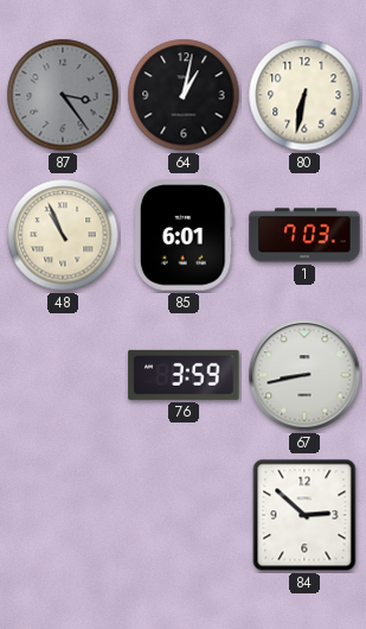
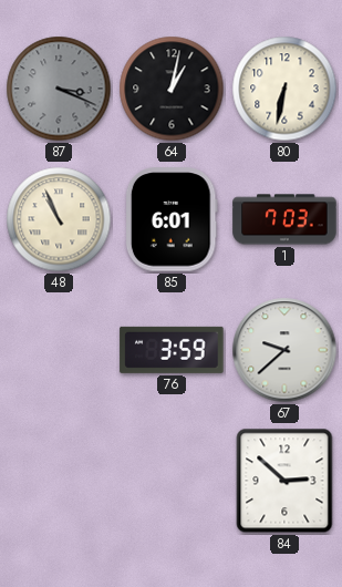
87: 3:24 -> 3:19 (59, 89)
67: 8:43 -> 9:38 (284, 350)
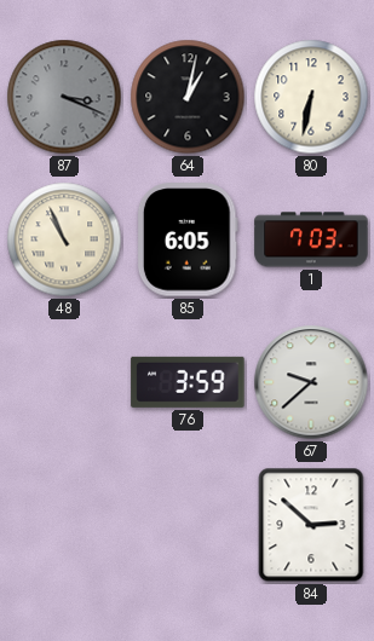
85: 6:01 -> 6:05 (188, 239)
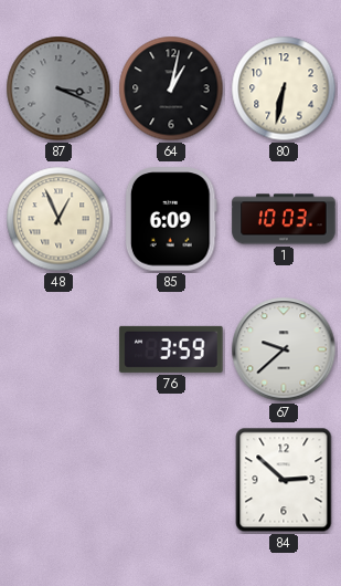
48: 10:56 -> 12:56 (58, 219)
85: 6:05 -> 6:09 (171, 219)
1: 7:03 -> 10:03 (284, 219)
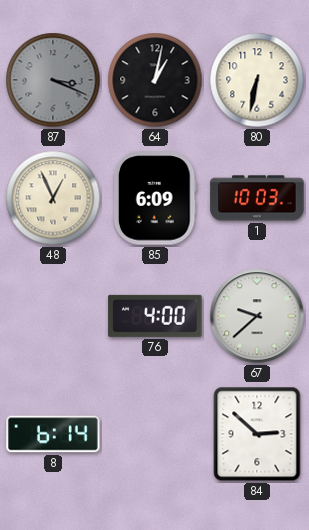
76: 3:59 -> 4:00 (155, 316)
8: none -> 6:14 (53, 434)
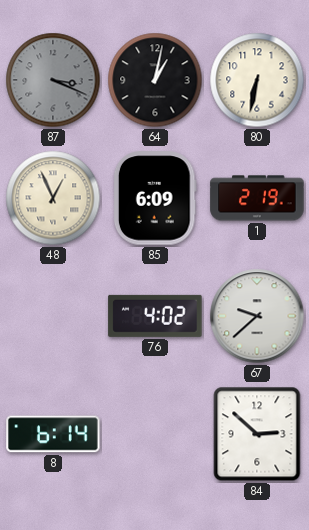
1: 10:03 -> 2:19 (257, 198)
76: 4:00 -> 4:02 (155, 316)
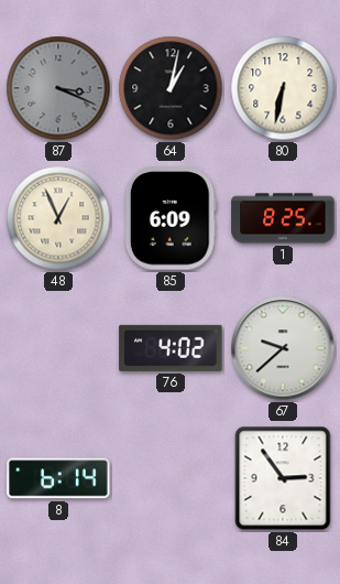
1: 2:19 -> 8:25 (283, 218)
84: 2:52 -> 2:54 (283, 478)
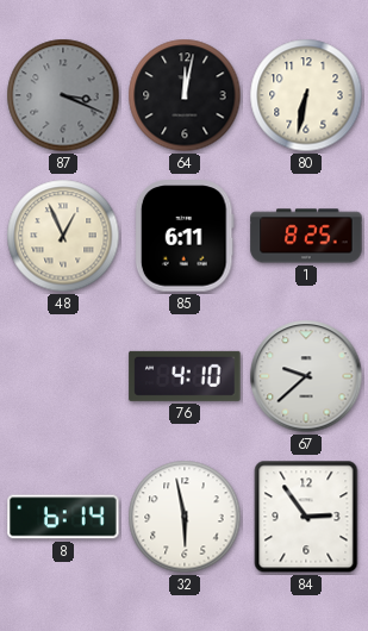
64: 1:02 -> 12:02 (185, 95)
85: 6:09 -> 6:11 (185, 236)
76: 4:02 -> 4:10 (185, 376)
32: none -> 5:58 (185, 517)
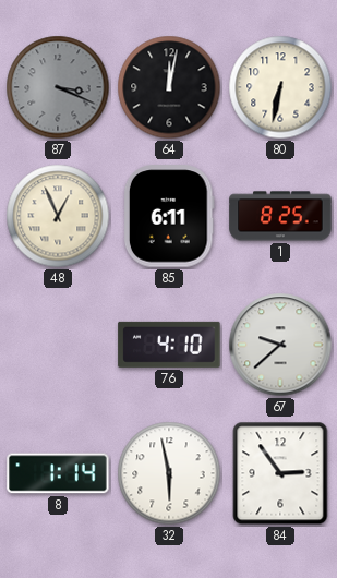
8: 6:14 -> 1:14 (58, 473)
